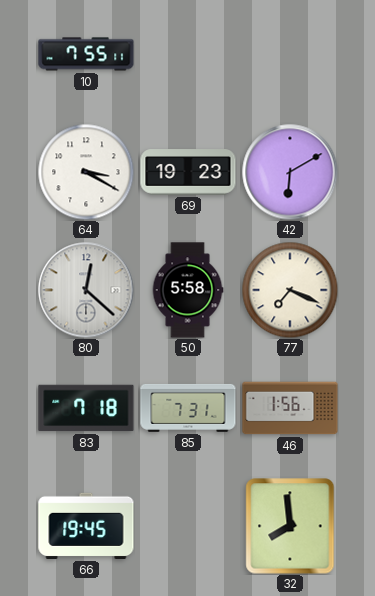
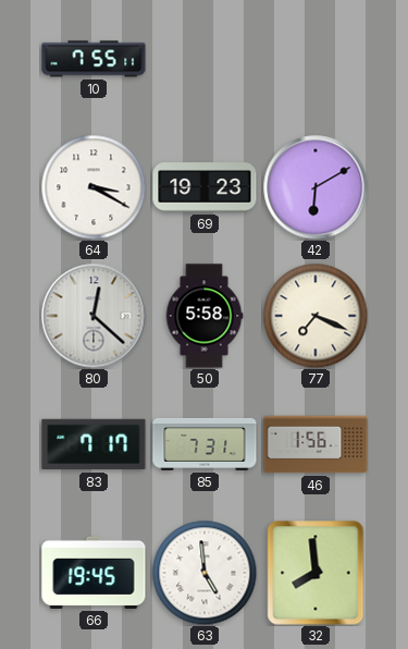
83: 7:18 -> 7:17 (94, 444)
63: none -> 4:59 (205, 573)
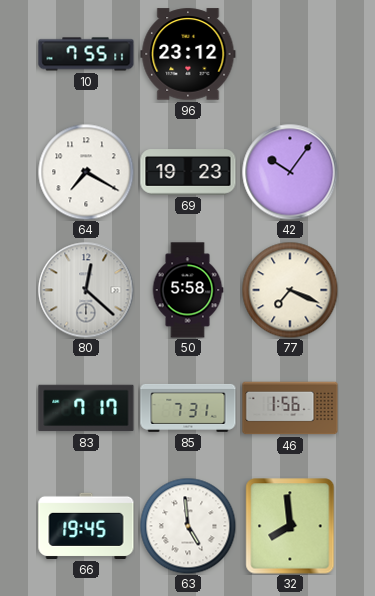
96: none -> 23:12 (188, 54)
64: 3:20 -> 7:20 (86, 172)
42: 6:10 -> 10:06 (290, 172)
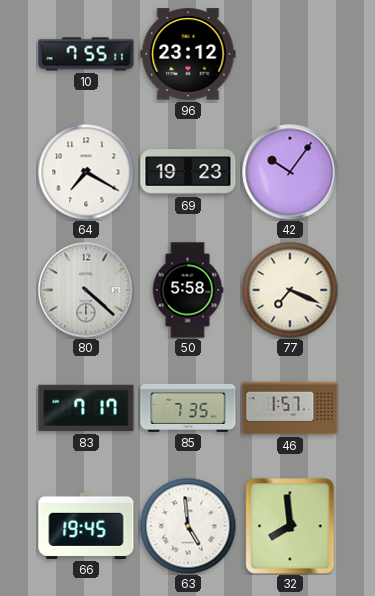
80: 12:22 -> 4:22 (86, 290)
85: 7:31 -> 7:35 (188, 408)
46: 1:56 -> 1:57 (290, 408)
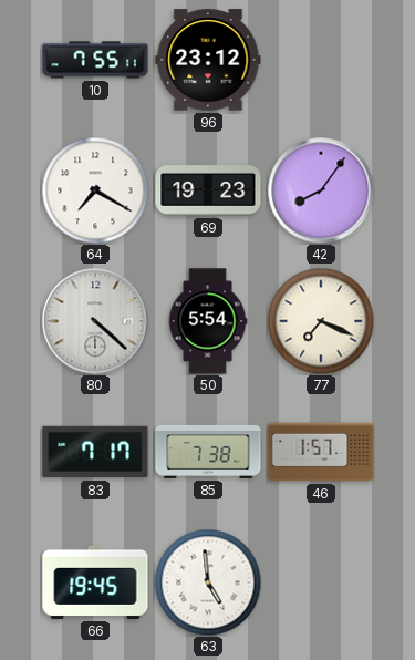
42: 10:06 -> 8:06 (321, 190)
50: 5:58 -> 5:54 (208, 321)
85: 7:35 -> 7:38 (208, 452)
32: 7:59 -> none (290, 526)
